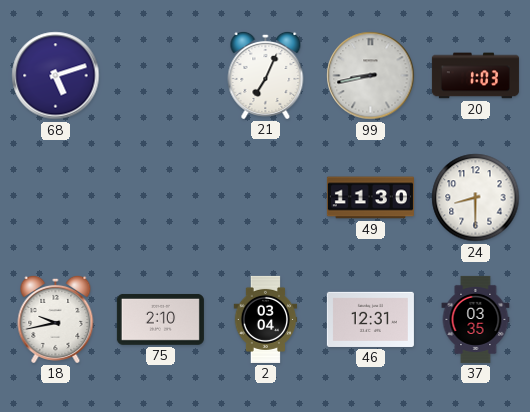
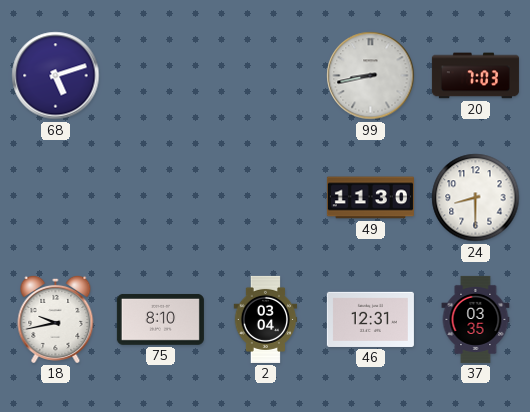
21: 7:04 -> none (266, 75)
20: 1:03 -> 7:03 (475, 76)
75: 2:10 -> 8:10 (160, 319)
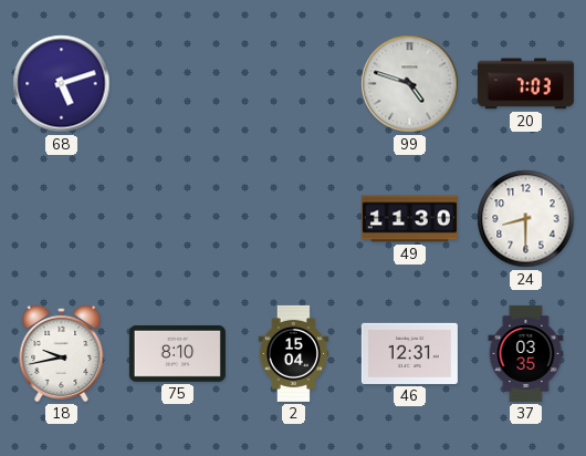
99: 8:43 -> 4:48 (410, 84)
2: 03:04 -> 15:04 (294, 353)
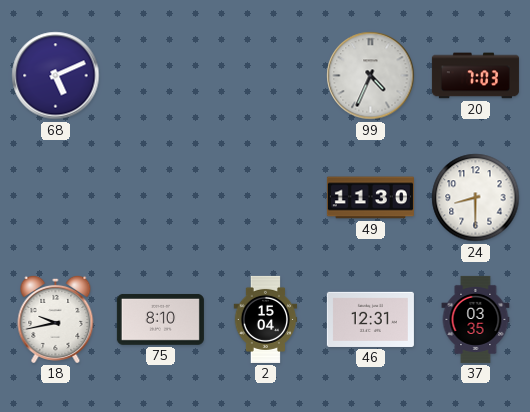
68: 5:12 -> 5:11 (56, 76)
99: 4:48 -> 4:34 (371, 76)
